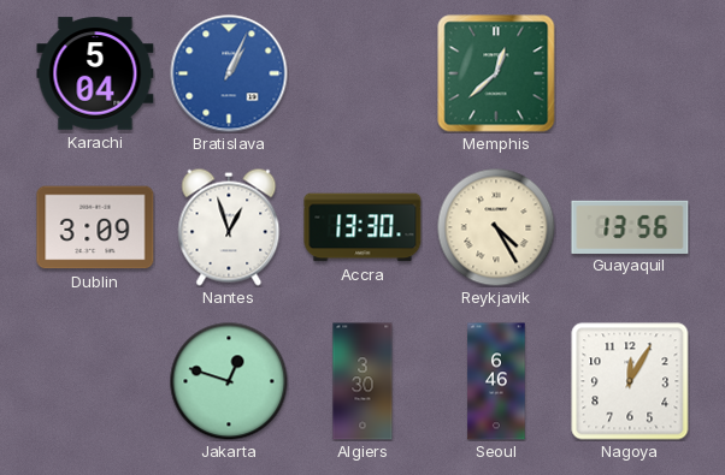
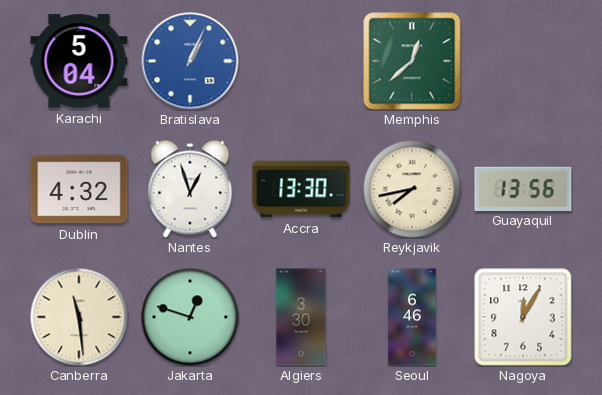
Dublin: 3:09 -> 4:32 (79, 189)
Reykjavik: 4:25 -> 7:43 (412, 189)
Canberra: none -> 11:29 (79, 317)
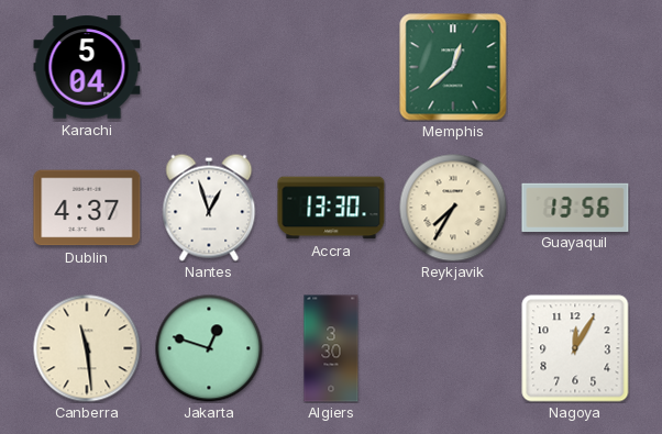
Bratislava: 1:04 -> none (190, 61)
Dublin: 4:32 -> 4:37 (87, 208)
Reykjavik: 7:43 -> 7:35 (453, 208)
Seoul: 6:46 -> none (412, 317)
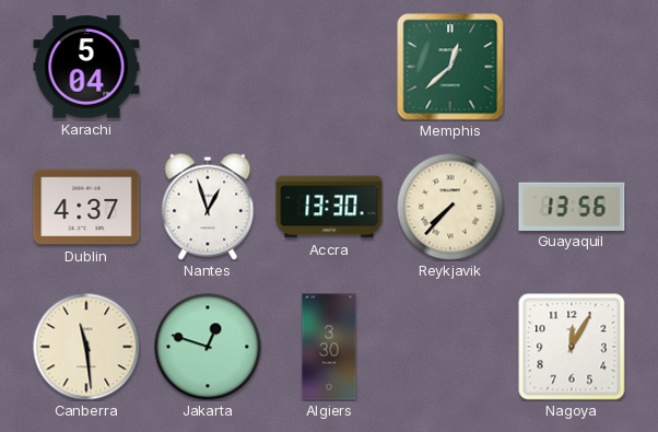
Reykjavik: 7:35 -> 7:37 (450, 207)
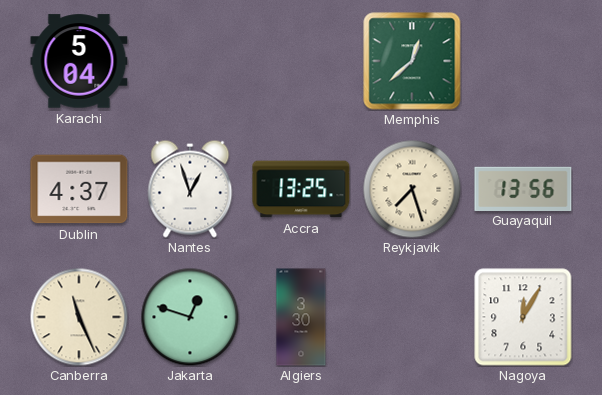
Accra: 13:30 -> 13:25 (301, 189)
Reykjavik: 7:37 -> 7:27 (412, 189)
Canberra: 11:29 -> 11:26 (79, 317)
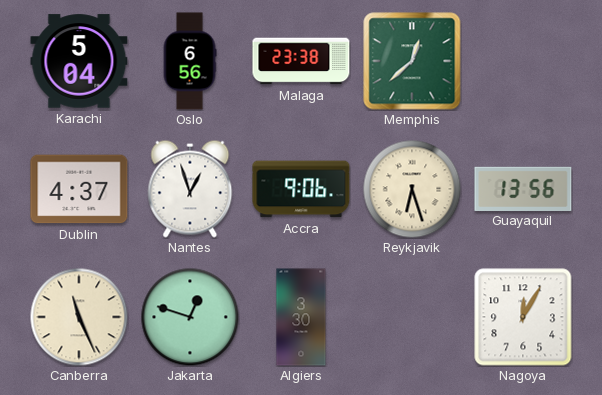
Oslo: none -> 6:56 (190, 61)
Malaga: none -> 23:38 (301, 61)
Accra: 13:25 -> 9:06 (301, 189)
Reykjavik: 7:27 -> 6:27 (412, 189)
